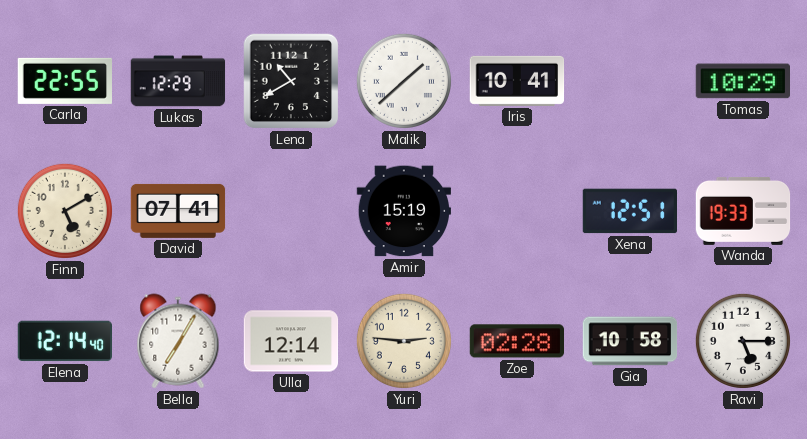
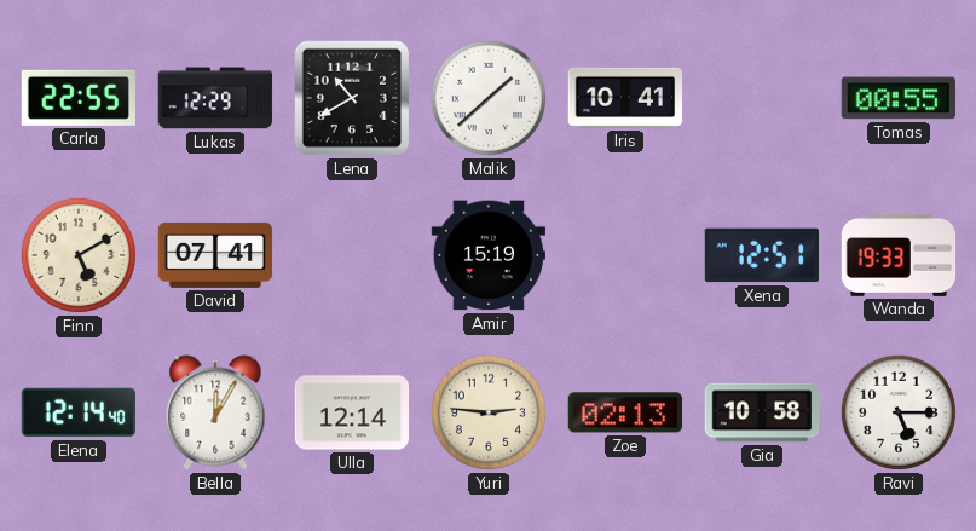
Tomas: 10:29 -> 00:55 (897, 98)
Bella: 7:05 -> 12:05 (215, 412)
Zoe: 02:28 -> 02:13 (624, 412)
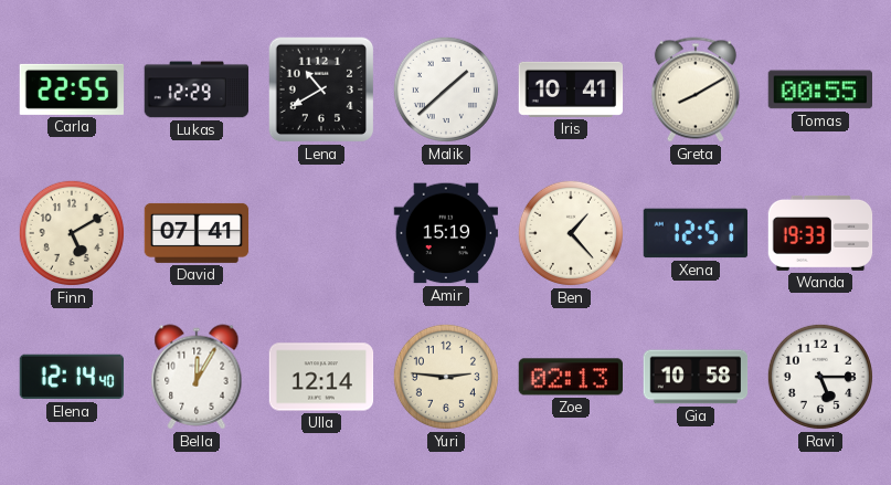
Greta: none -> 8:10 (696, 89)
Ben: none -> 1:23 (571, 233)
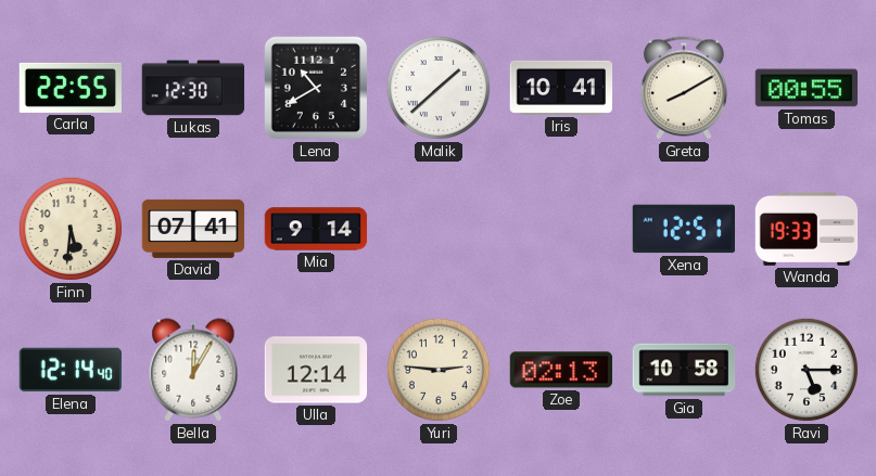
Lukas: 12:29 -> 12:30 (193, 88)
Finn: 5:10 -> 5:31 (71, 229)
Mia: none -> 9:14 (316, 229)
Amir: 15:19 -> none (446, 233)
Ben: 1:23 -> none (571, 233)
